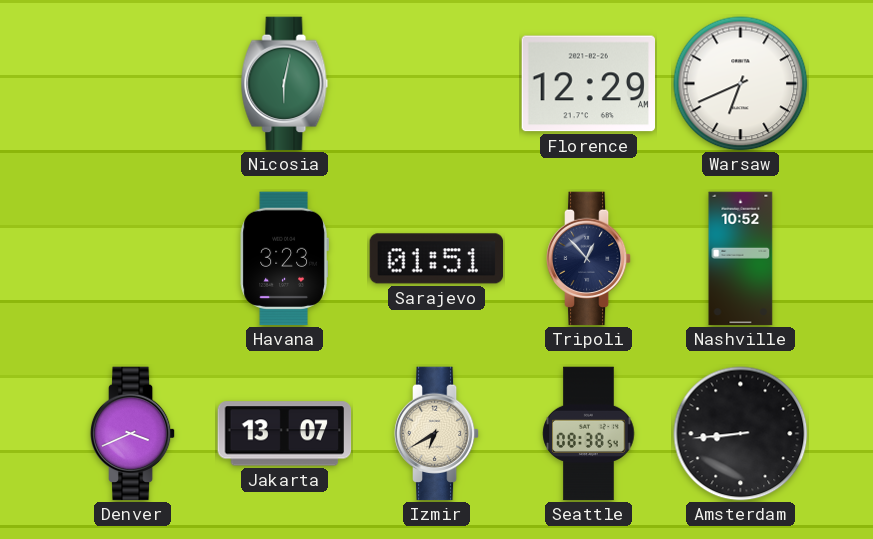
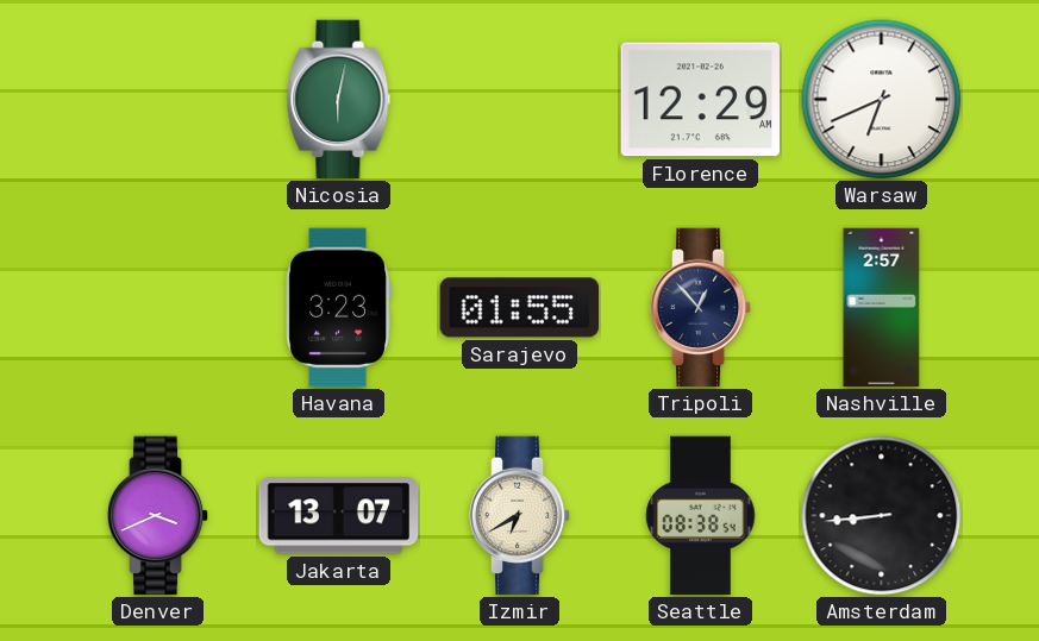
Sarajevo: 01:51 -> 01:55 (520, 308)
Nashville: 10:52 -> 2:57 (882, 308)
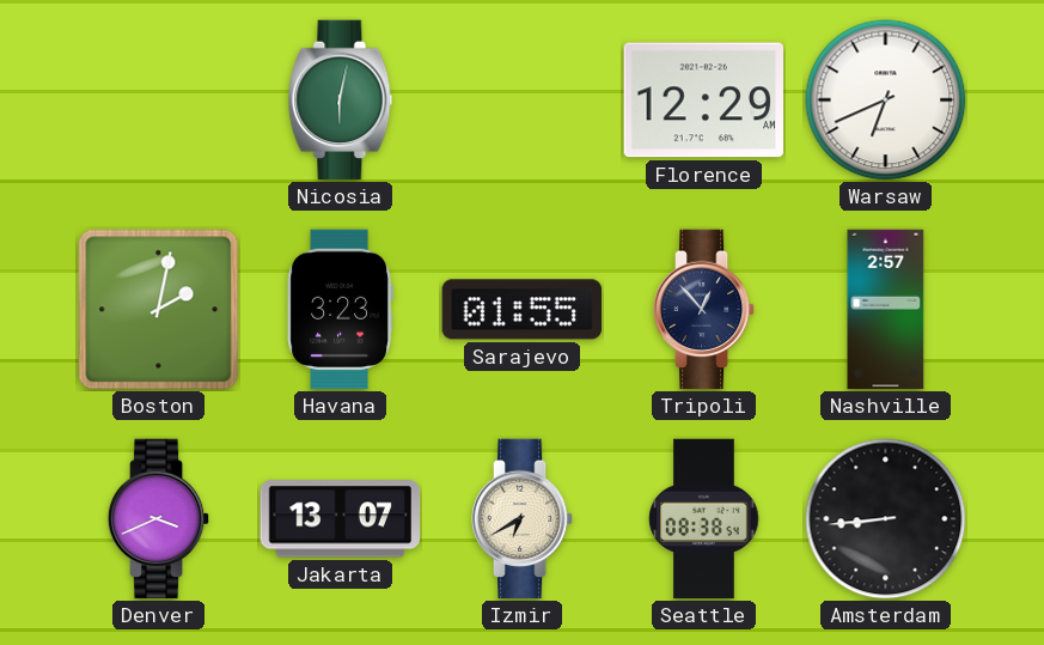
Boston: none -> 2:02 (159, 310)
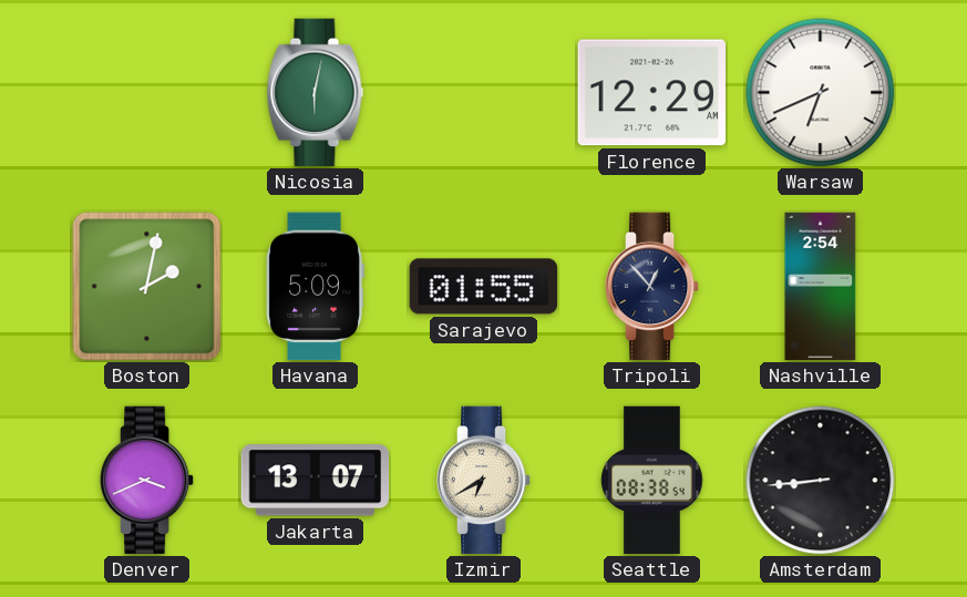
Havana: 3:23 -> 5:09 (315, 287)
Nashville: 2:57 -> 2:54 (821, 287)
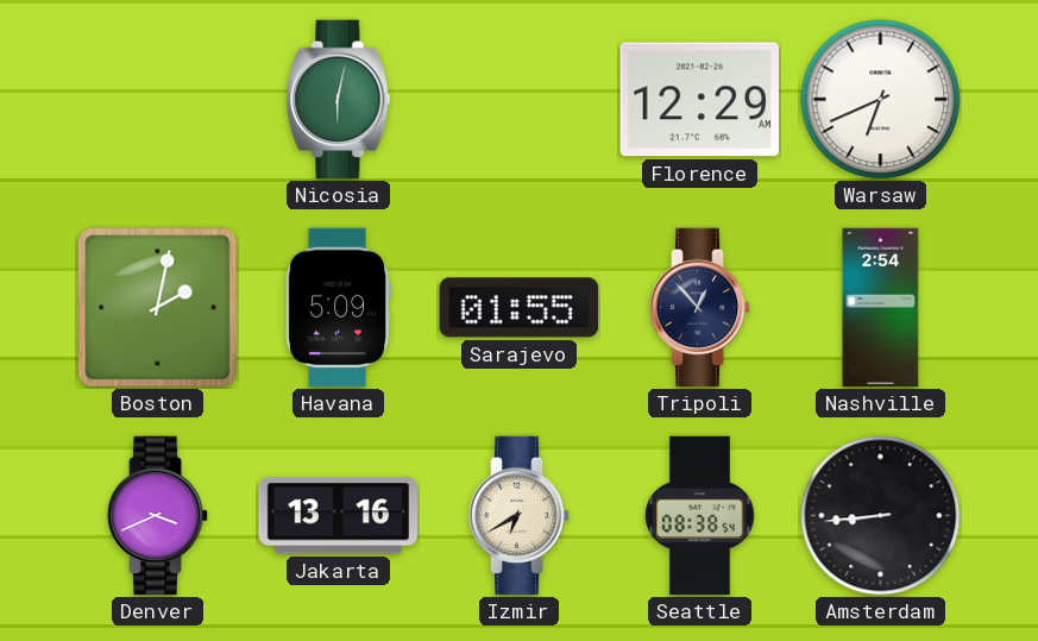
Jakarta: 13:07 -> 13:16 (339, 516)
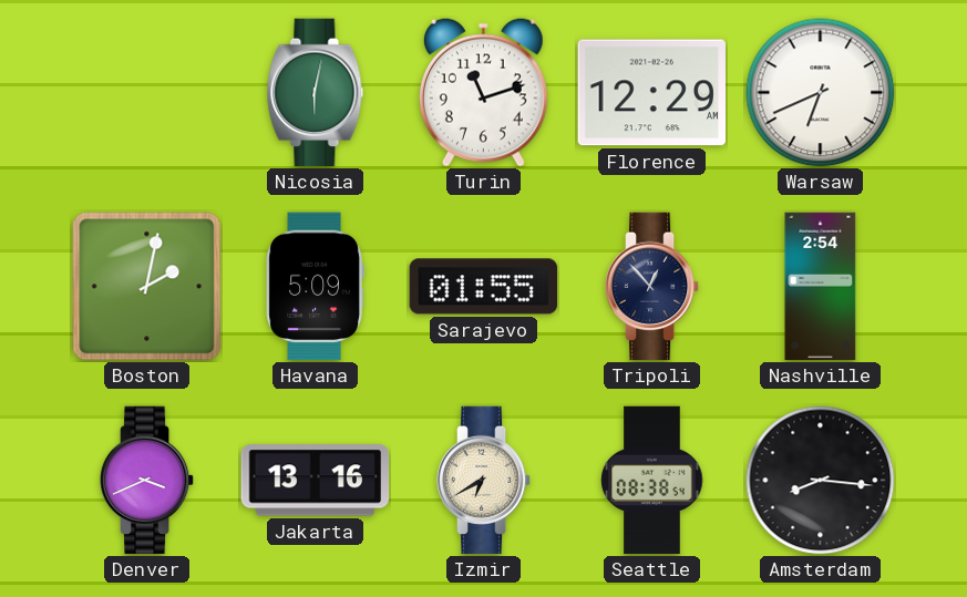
Turin: none -> 11:12 (483, 92)
Amsterdam: 8:44 -> 8:16 (821, 481)
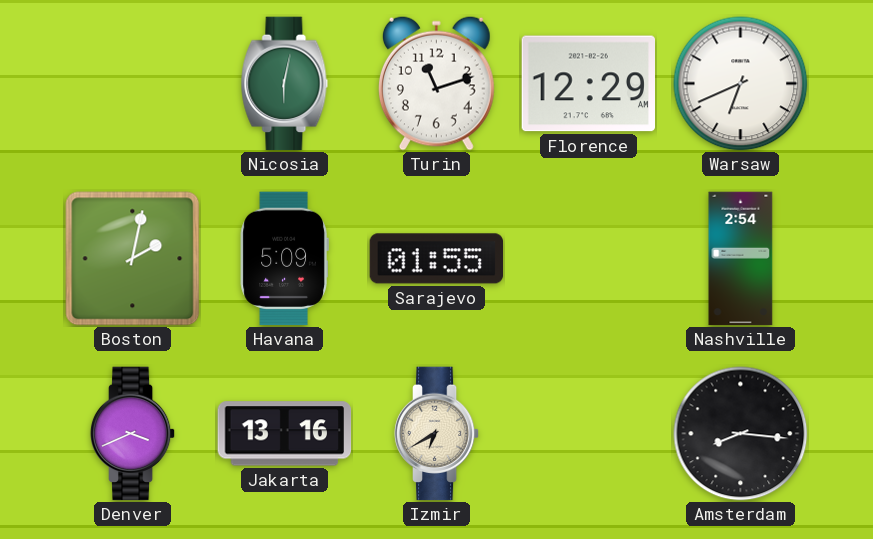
Tripoli: 12:53 -> none (652, 287)
Seattle: 08:38 -> none (652, 481)
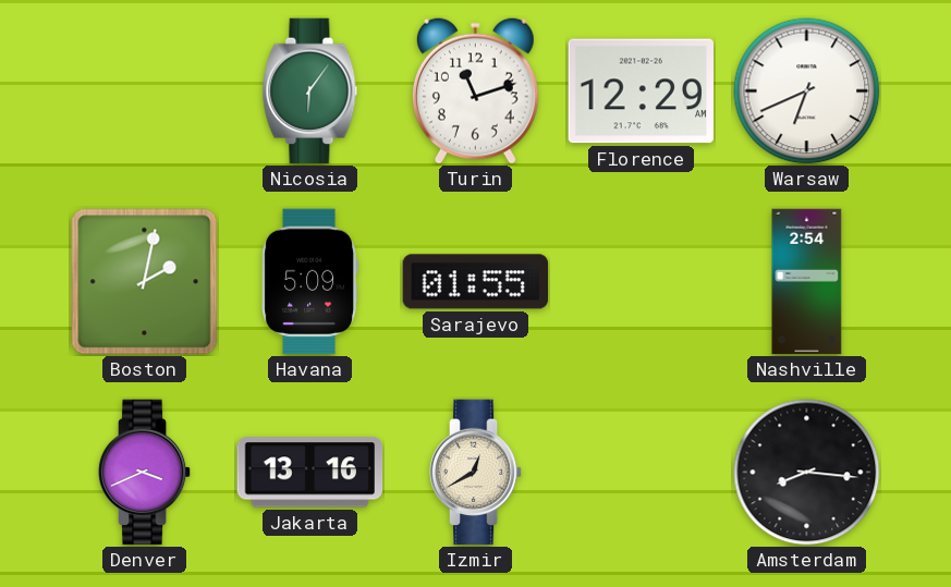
Nicosia: 6:02 -> 6:06 (310, 91)
Izmir: 6:40 -> 12:40 (476, 473)
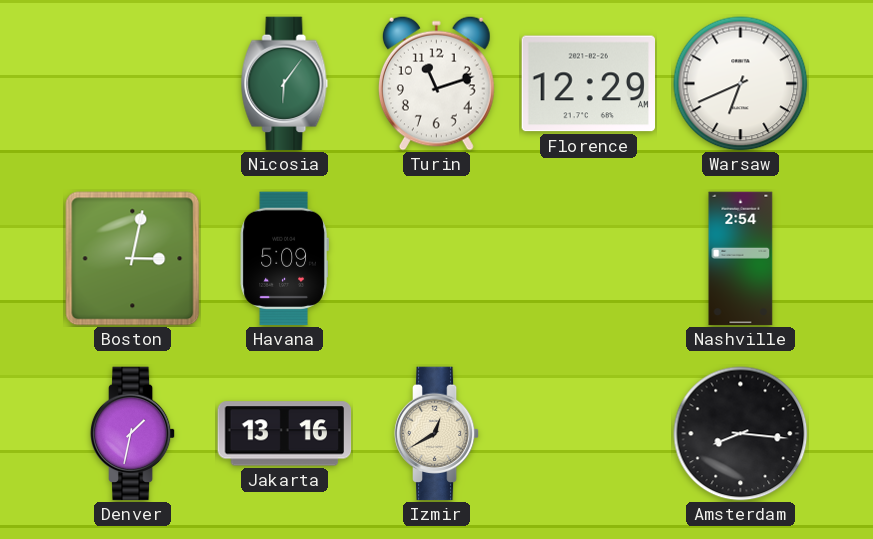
Boston: 2:02 -> 3:02 (133, 259)
Sarajevo: 01:55 -> none (476, 282)
Denver: 3:41 -> 1:32 (133, 434)
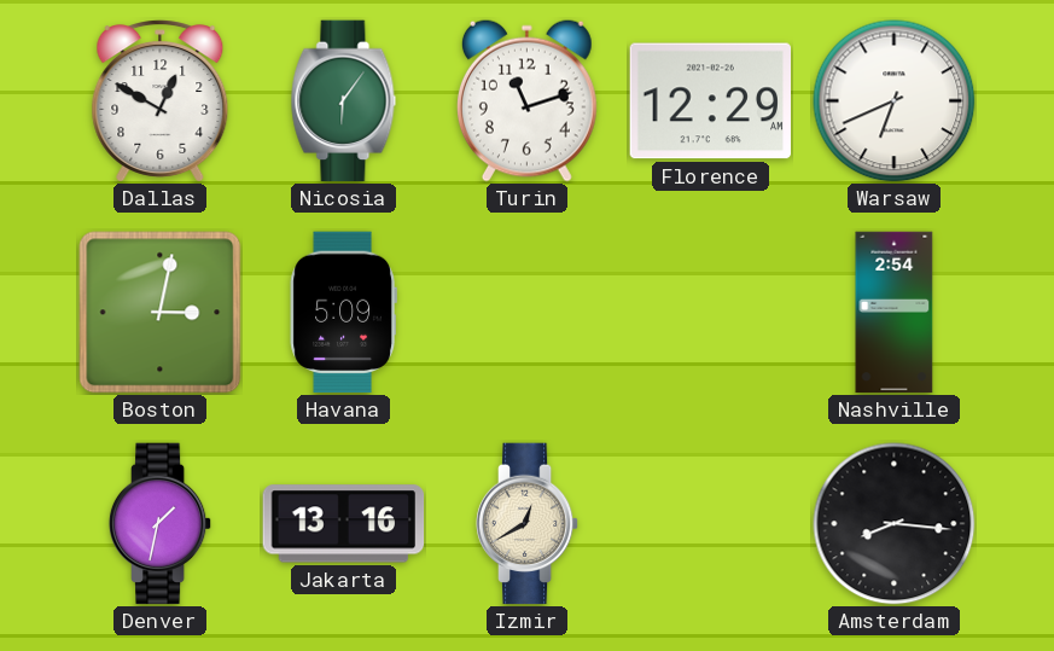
Dallas: none -> 12:50 (161, 101)
